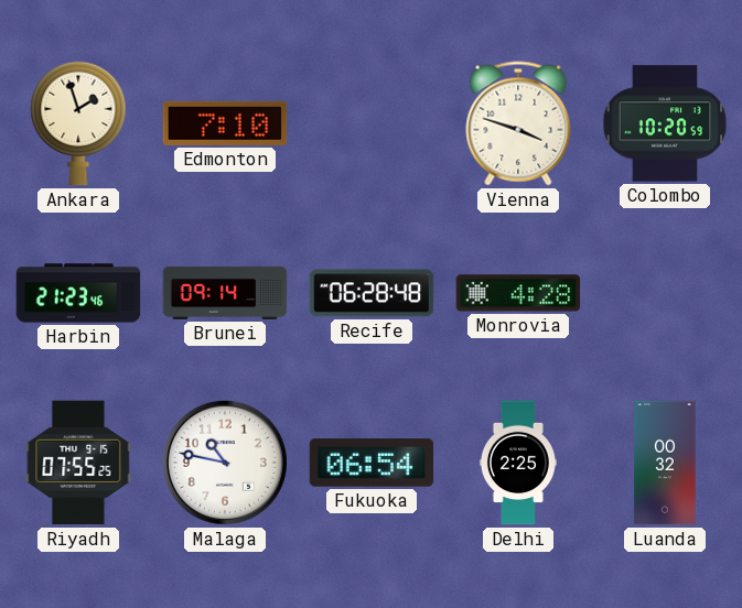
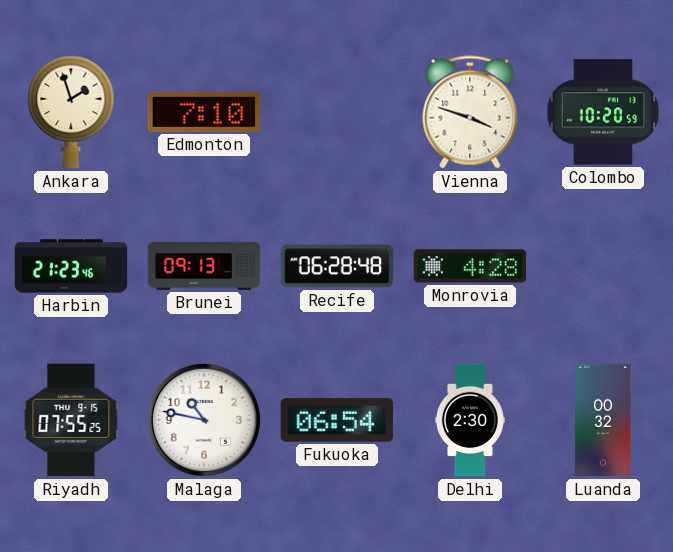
Brunei: 09:14 -> 09:13 (204, 266)
Delhi: 2:25 -> 2:30 (470, 420)
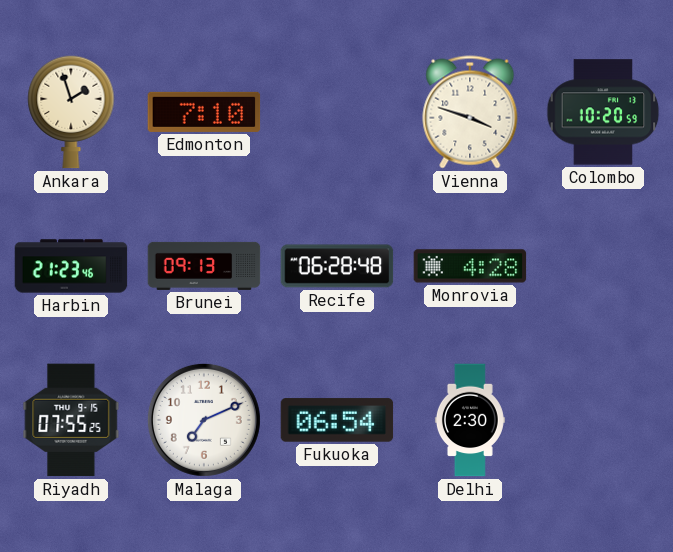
Malaga: 10:47 -> 7:11 (204, 420)
Luanda: 00:32 -> none (603, 420)
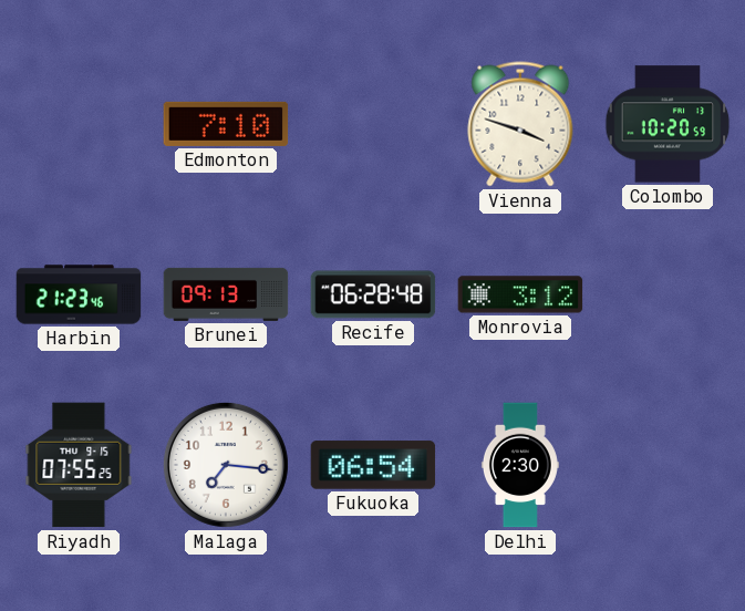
Ankara: 1:57 -> none (71, 112)
Monrovia: 4:28 -> 3:12 (520, 294)
Malaga: 7:11 -> 7:16 (226, 465)
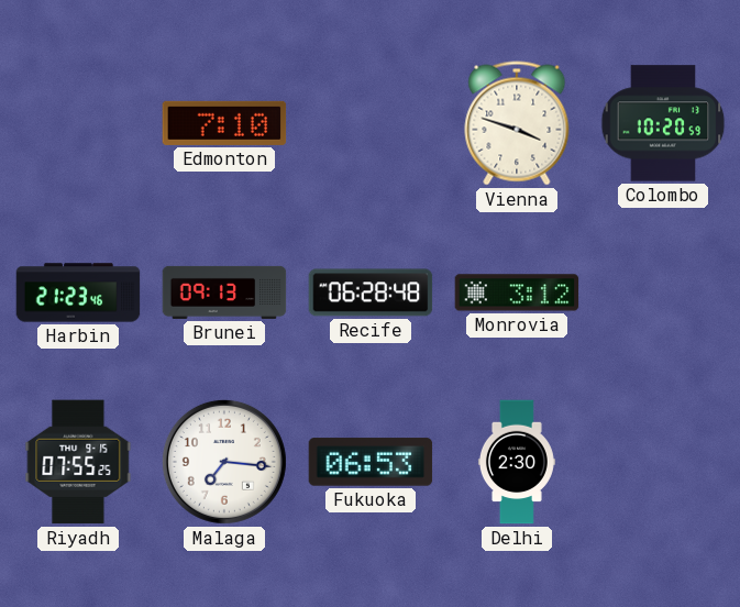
Fukuoka: 06:54 -> 06:53 (371, 462)
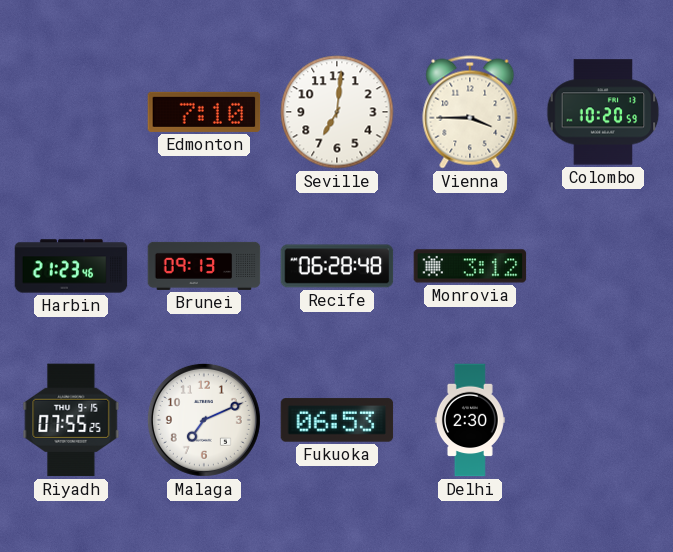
Seville: none -> 7:01 (337, 112)
Vienna: 3:48 -> 3:45 (470, 112)
Malaga: 7:16 -> 7:11 (204, 420)
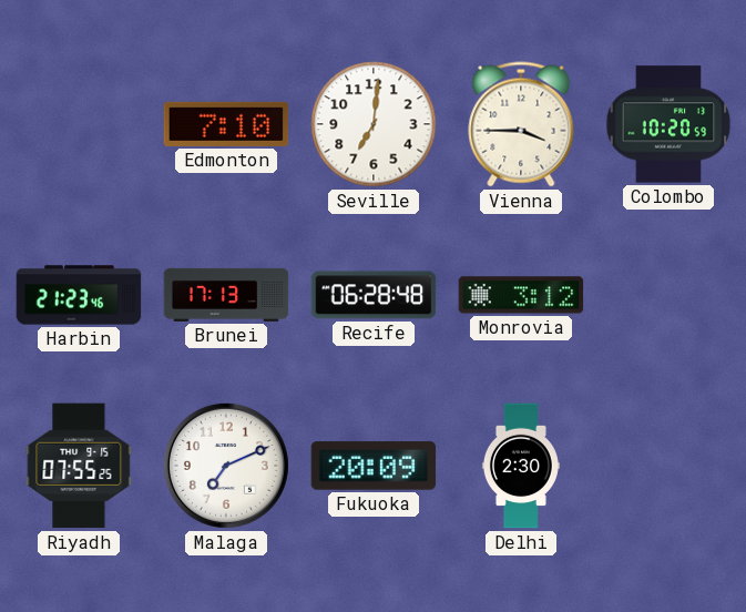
Brunei: 09:13 -> 17:13 (226, 295)
Fukuoka: 06:53 -> 20:09 (374, 466)
